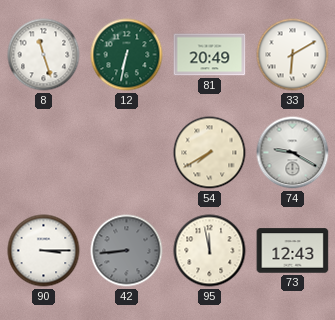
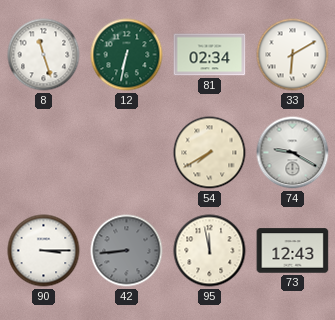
81: 20:49 -> 02:34 (210, 55)
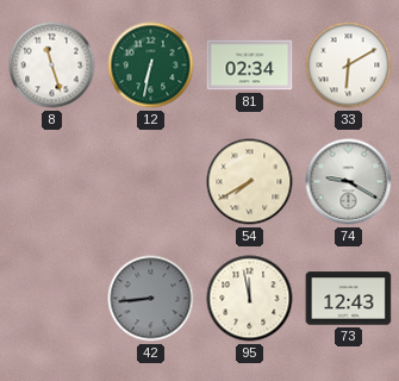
90: 3:15 -> none (44, 251)
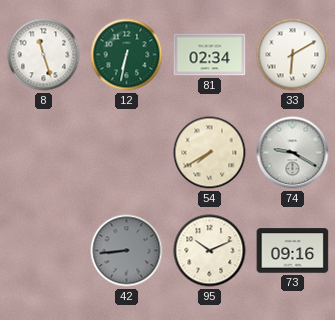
95: 11:58 -> 10:11 (210, 251)
73: 12:43 -> 09:16 (293, 251)
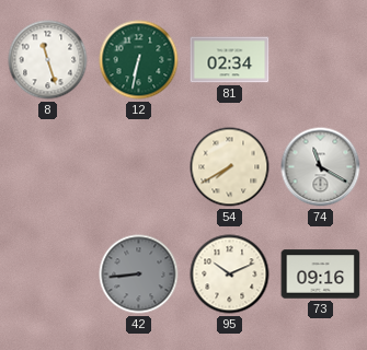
33: 6:10 -> none (293, 55)
74: 9:20 -> 11:20 (321, 167)
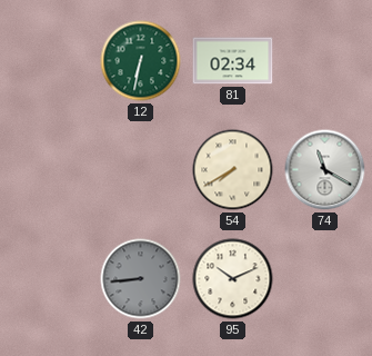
8: 11:27 -> none (48, 60)
73: 09:16 -> none (321, 275)
